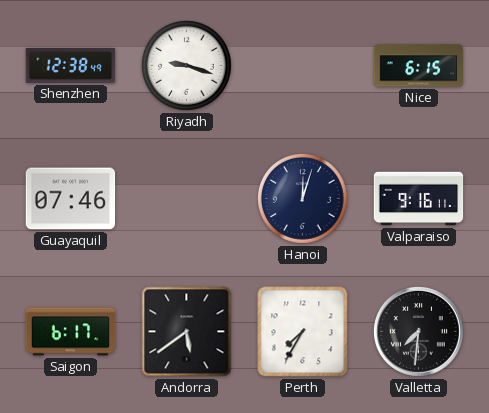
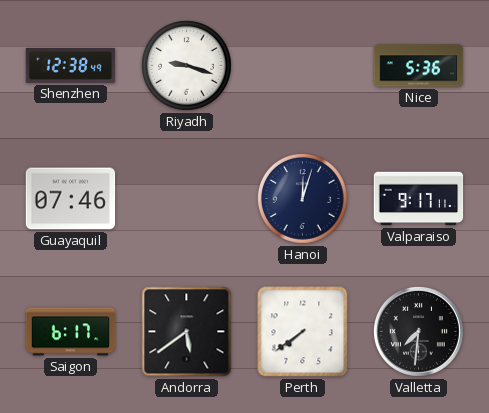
Nice: 6:15 -> 5:36 (419, 66)
Valparaiso: 9:16 -> 9:17 (419, 199)
Perth: 7:35 -> 7:39 (303, 332)
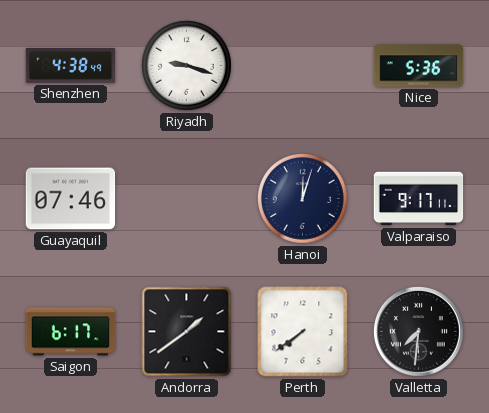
Shenzhen: 12:38 -> 4:38 (71, 65)
Andorra: 5:39 -> 1:39 (187, 332)
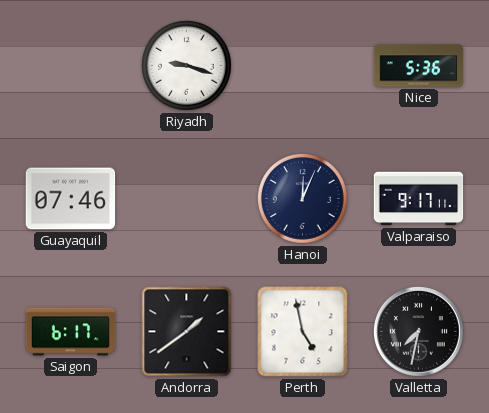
Shenzhen: 4:38 -> none (71, 65)
Hanoi: 12:03 -> 12:04 (302, 198)
Perth: 7:39 -> 4:58 (303, 332)
Valletta: 7:31 -> 7:32 (418, 331)
